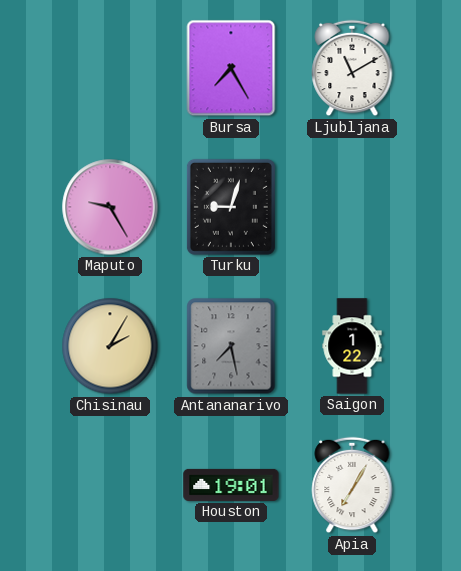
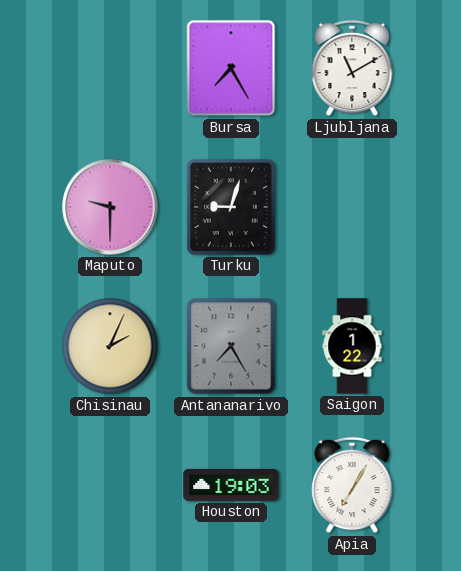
Maputo: 9:25 -> 9:30 (110, 207)
Chisinau: 2:05 -> 2:04 (110, 346)
Antananarivo: 7:28 -> 7:25 (231, 346)
Houston: 19:01 -> 19:03 (231, 485)
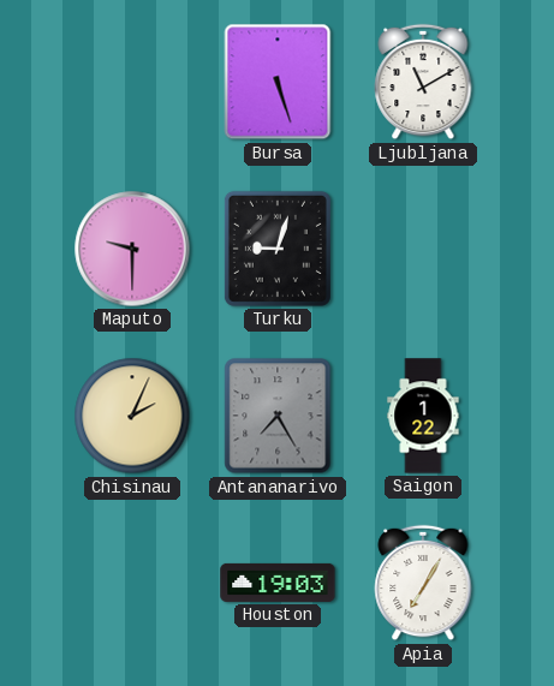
Bursa: 7:25 -> 5:27 (278, 82)
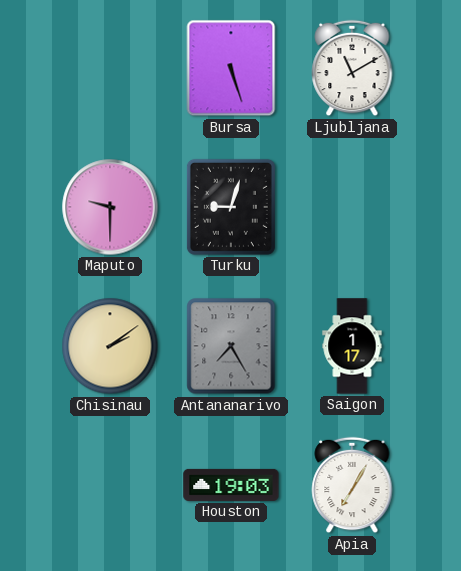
Chisinau: 2:04 -> 2:09 (110, 346)
Saigon: 1:22 -> 1:17 (352, 346)
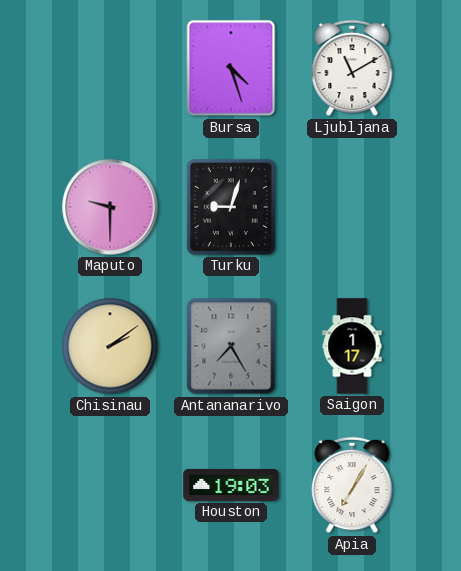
Bursa: 5:27 -> 4:27 (231, 68)
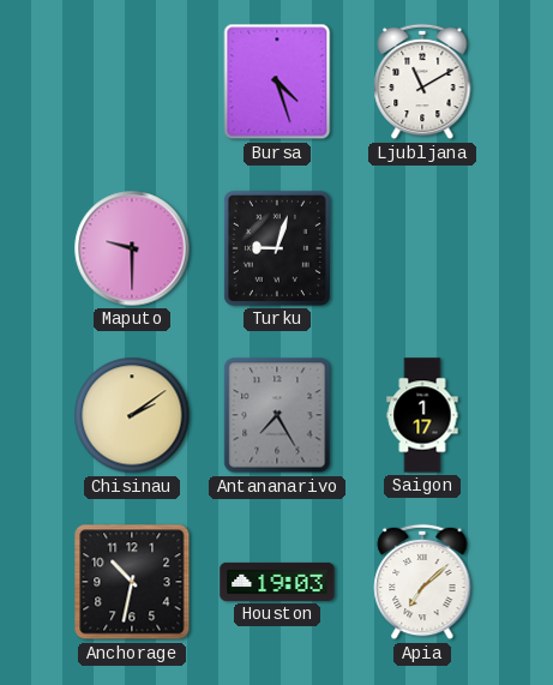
Anchorage: none -> 10:32 (132, 582)
Apia: 7:05 -> 7:08 (422, 582)
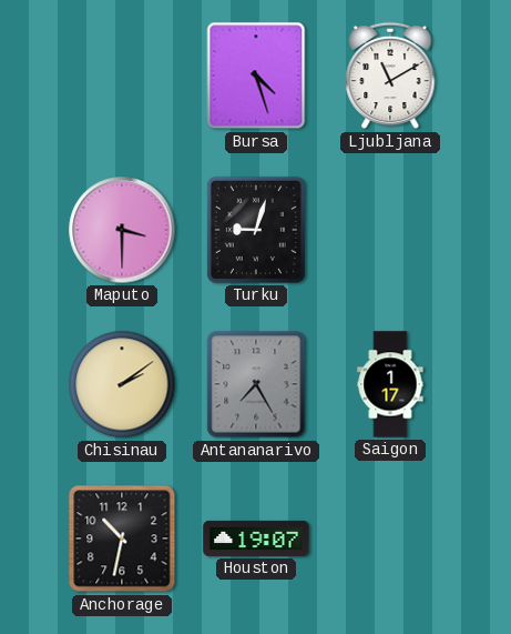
Maputo: 9:30 -> 3:30 (122, 230)
Houston: 19:03 -> 19:07 (256, 539)
Apia: 7:08 -> none (422, 582)
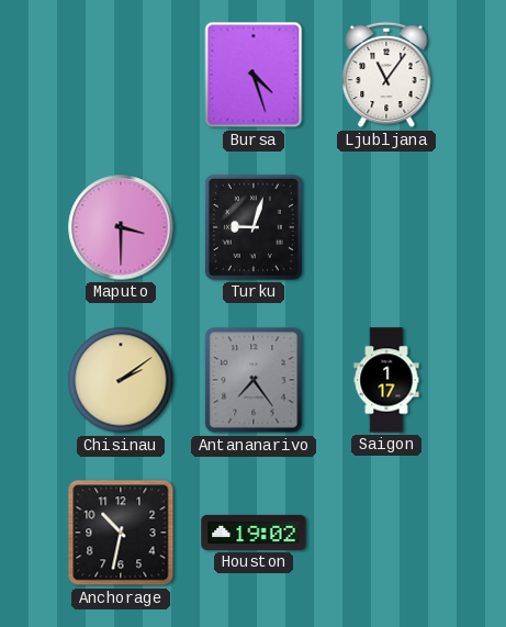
Ljubljana: 11:10 -> 11:06 (386, 75)
Antananarivo: 7:25 -> 7:24 (254, 380)
Houston: 19:07 -> 19:02 (254, 533)
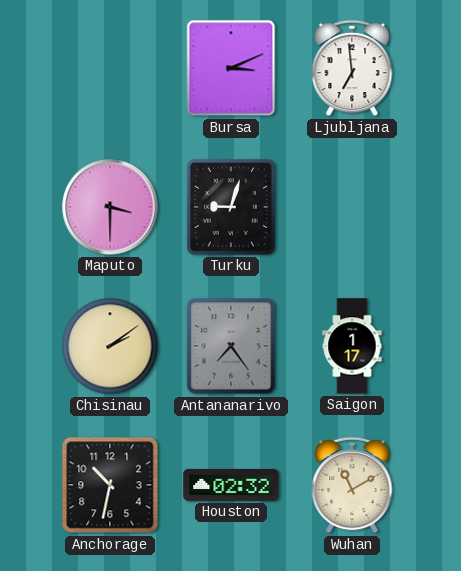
Bursa: 4:27 -> 3:11 (231, 68)
Ljubljana: 11:06 -> 6:59 (352, 68)
Houston: 19:02 -> 02:32 (231, 485)
Wuhan: none -> 11:10 (352, 485)
